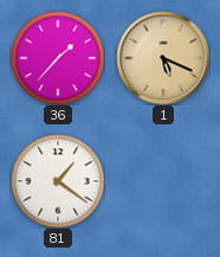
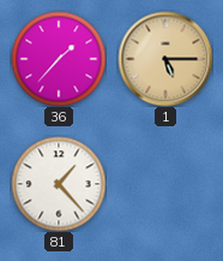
1: 5:19 -> 5:15 (165, 59)
81: 1:21 -> 1:23 (59, 184)
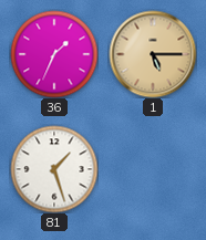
36: 1:37 -> 1:34 (54, 54)
81: 1:23 -> 1:27 (54, 169)
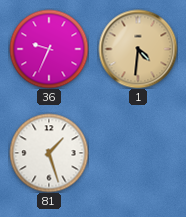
36: 1:34 -> 9:34 (49, 49)
1: 5:15 -> 4:31 (138, 49)
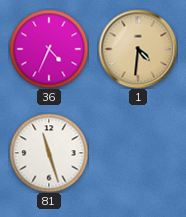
36: 9:34 -> 4:34 (49, 49)
81: 1:27 -> 11:27 (49, 153)
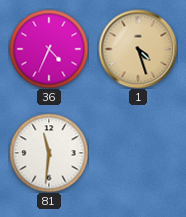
1: 4:31 -> 4:27 (138, 49)
81: 11:27 -> 11:31 (49, 153)
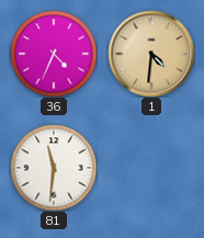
1: 4:27 -> 4:31 (151, 54)
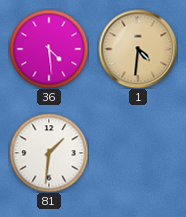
36: 4:34 -> 4:29 (49, 49)
81: 11:31 -> 1:31 (49, 153)
